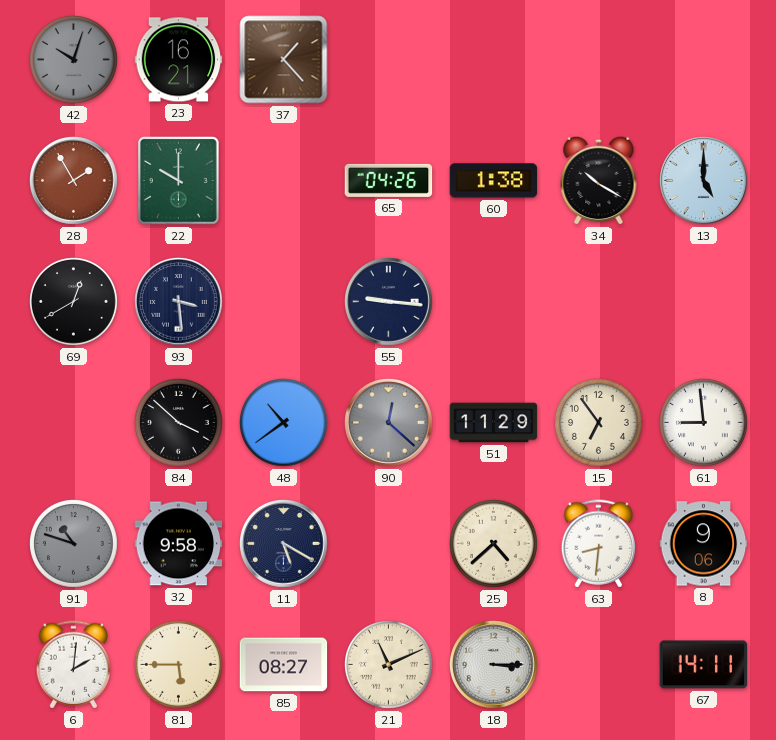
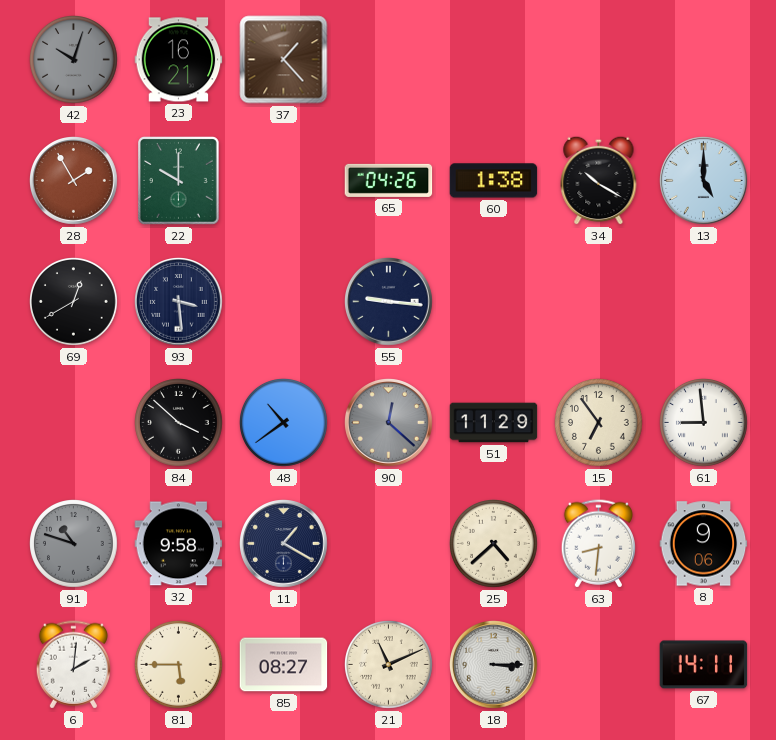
11: 5:20 -> 1:20 (284, 544)
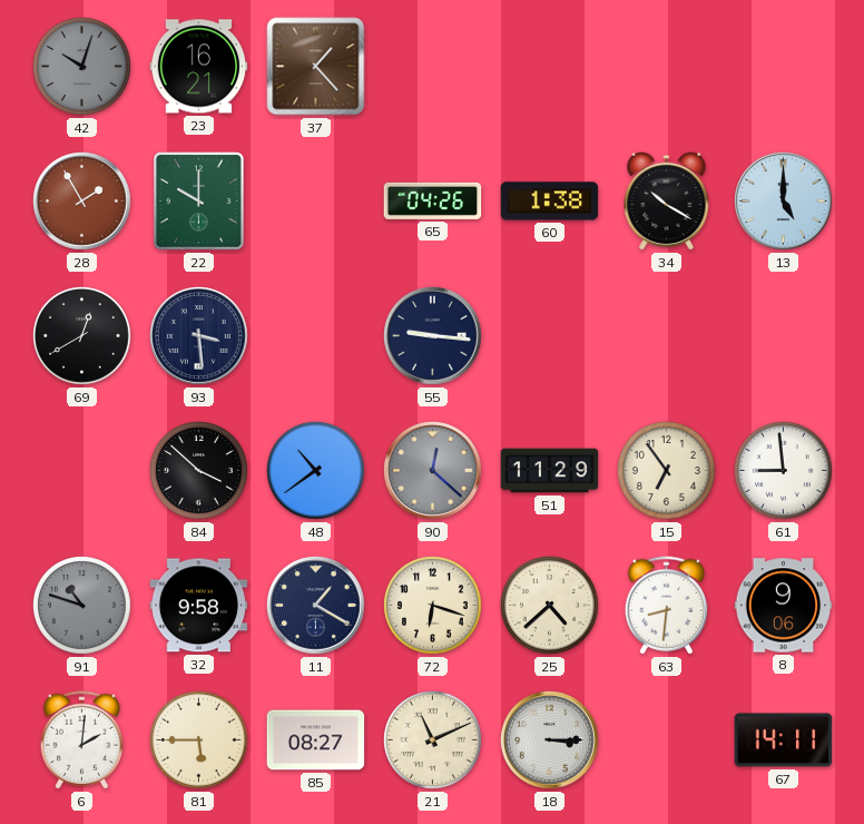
72: none -> 6:18 (433, 606)
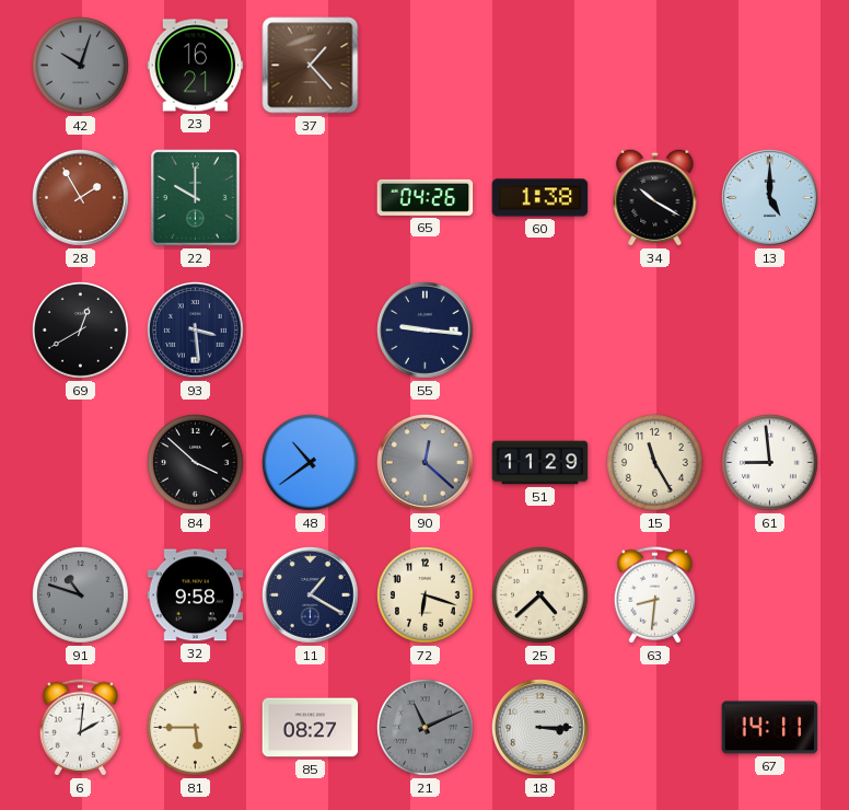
15: 6:54 -> 11:25 (655, 463)
8: 9:06 -> none (784, 606)
21 dial: cream -> grey (426, 728)
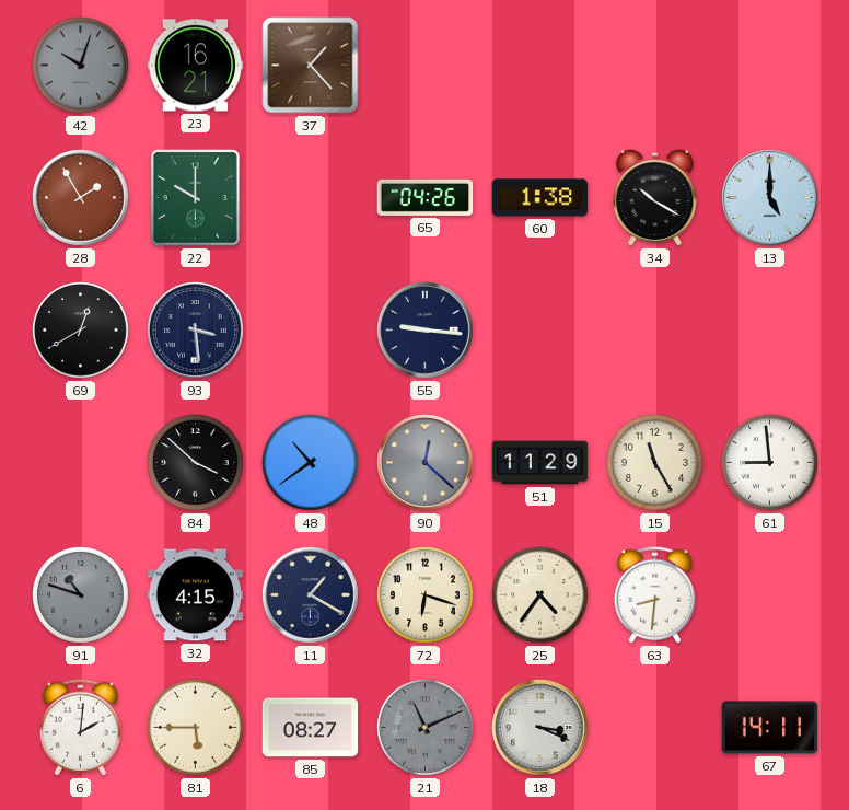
32: 9:58 -> 4:15 (196, 595)
25: 4:38 -> 4:36 (540, 595)
18: 3:15 -> 3:19 (540, 728)
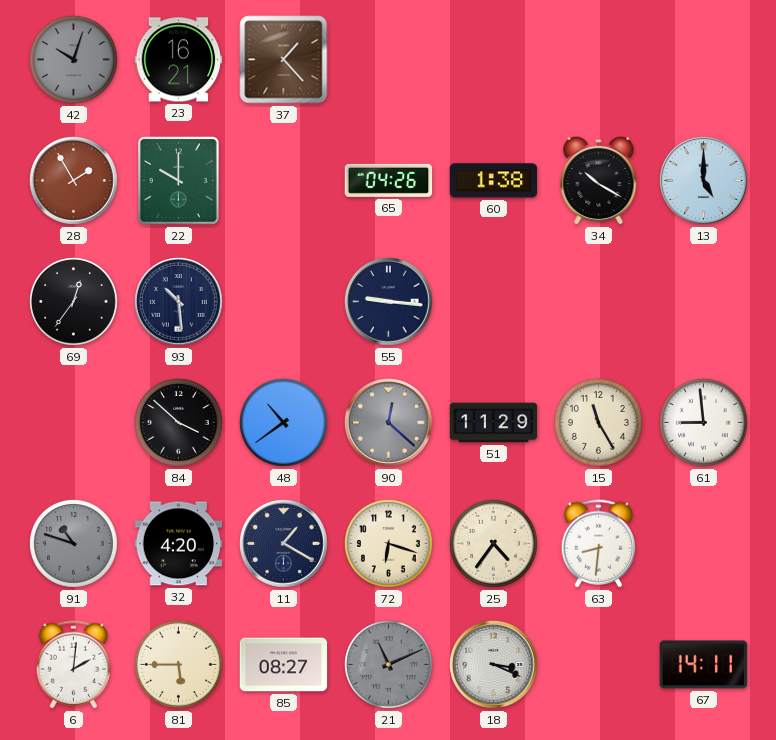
69: 12:40 -> 12:36 (74, 302)
93: 3:29 -> 10:29 (179, 302)
32: 4:15 -> 4:20 (179, 544)
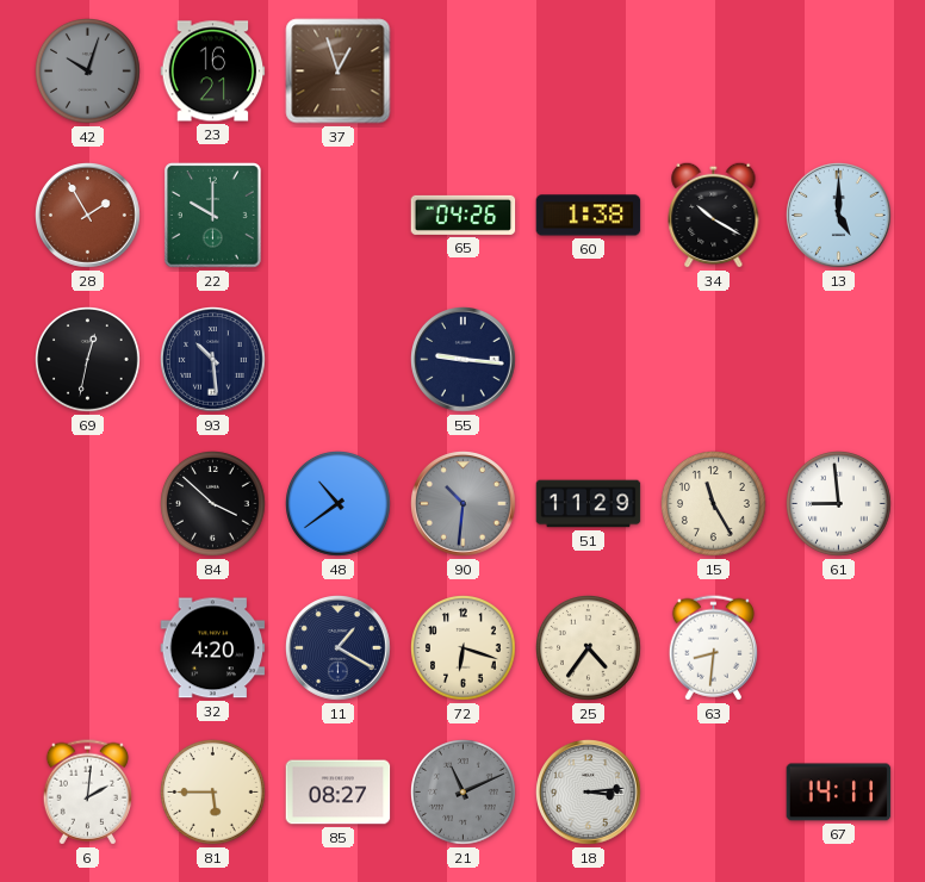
37: 1:23 -> 12:57 (339, 72)
69: 12:36 -> 12:32 (88, 360)
90: 12:22 -> 10:31 (464, 504)
91: 10:48 -> none (74, 544)
18: 3:19 -> 3:14 (589, 793)
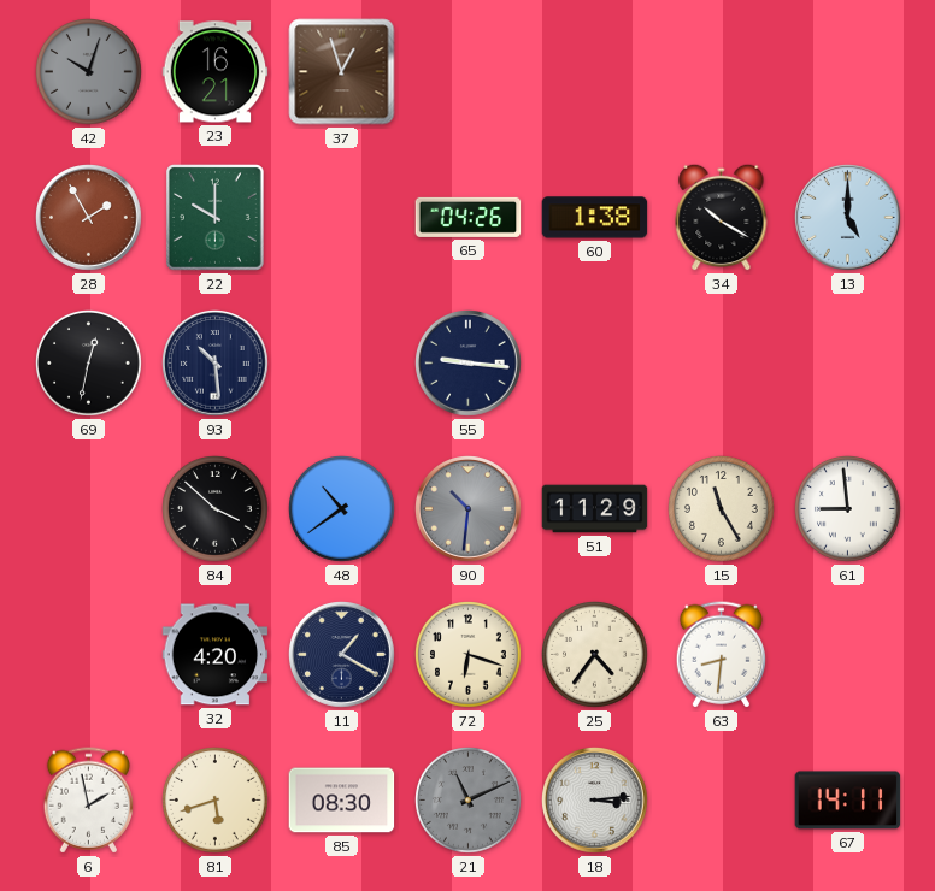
6: 2:01 -> 1:58 (88, 801)
81: 5:45 -> 5:42 (216, 801)
85: 08:27 -> 08:30 (342, 801)
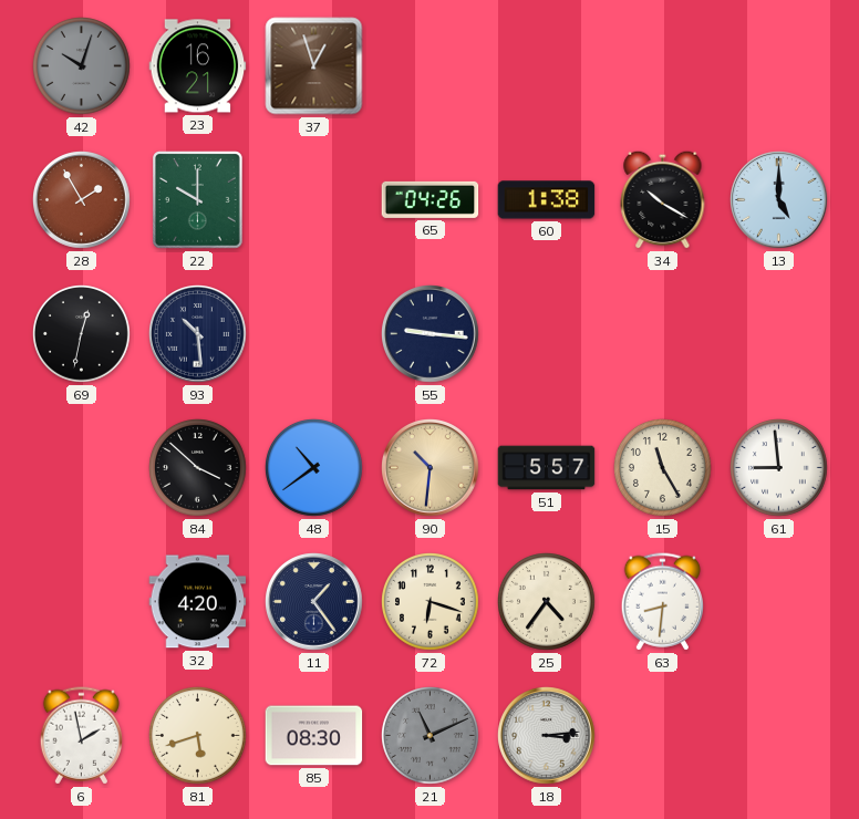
90 dial: grey -> champagne (431, 468)
51: 11:29 -> 5:57 (547, 468)
11: 1:20 -> 1:24 (314, 602)
67: 14:11 -> none (848, 801)
